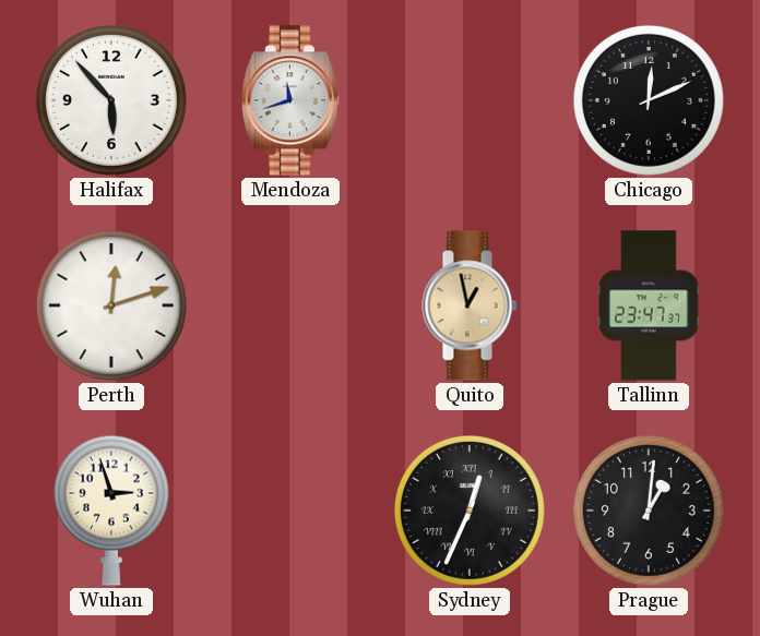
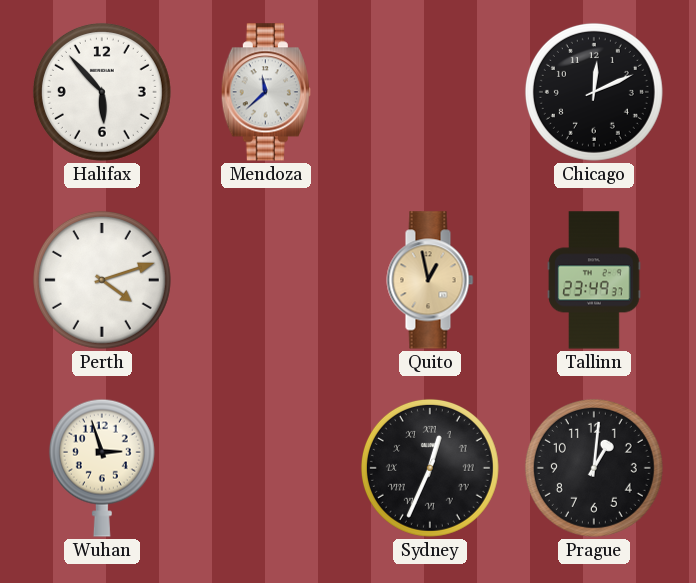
Mendoza: 11:42 -> 11:38 (266, 92)
Perth: 12:12 -> 4:12 (102, 280)
Tallinn: 23:47 -> 23:49 (594, 280)
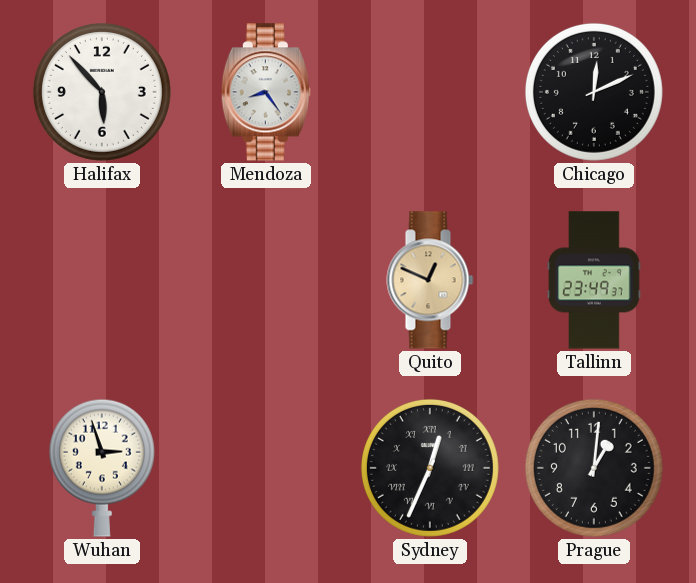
Mendoza: 11:38 -> 8:24 (266, 92)
Perth: 4:12 -> none (102, 280)
Quito: 12:58 -> 12:49 (430, 280)
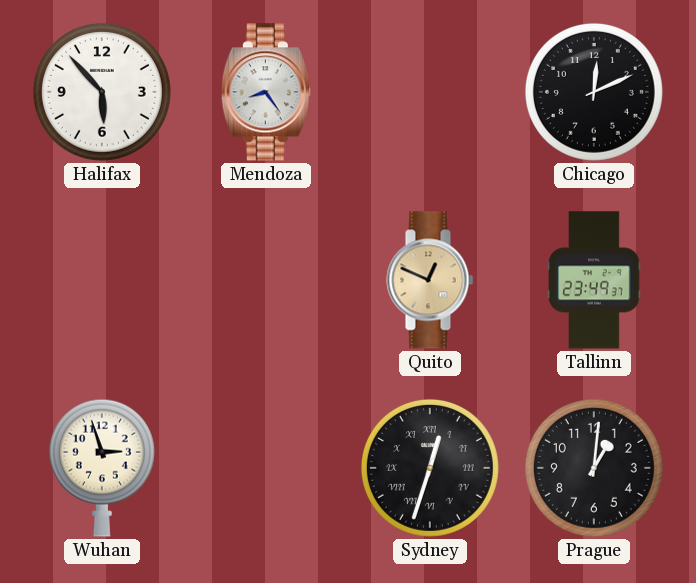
Sydney: 12:34 -> 12:33 (430, 468)
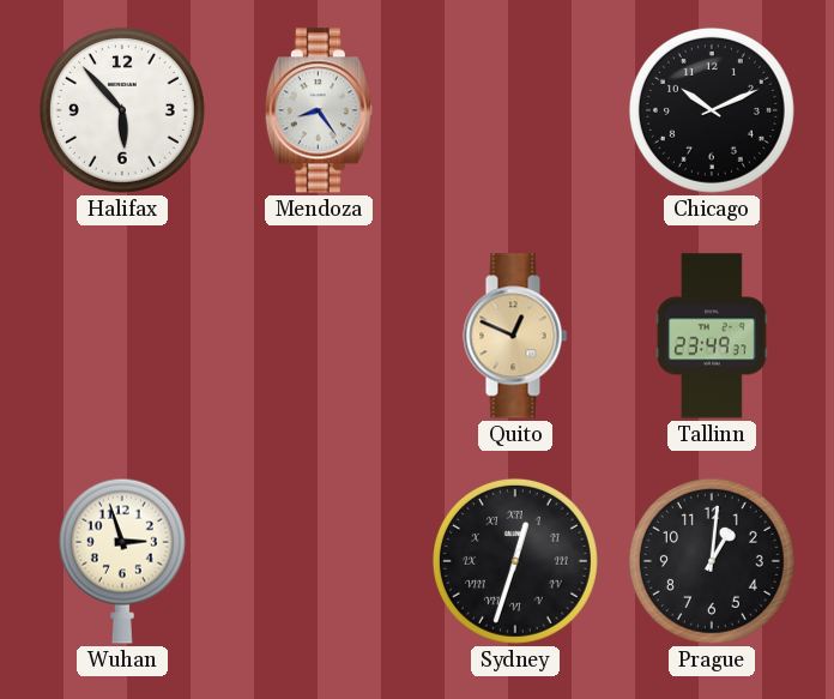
Chicago: 12:11 -> 10:11 (712, 110)
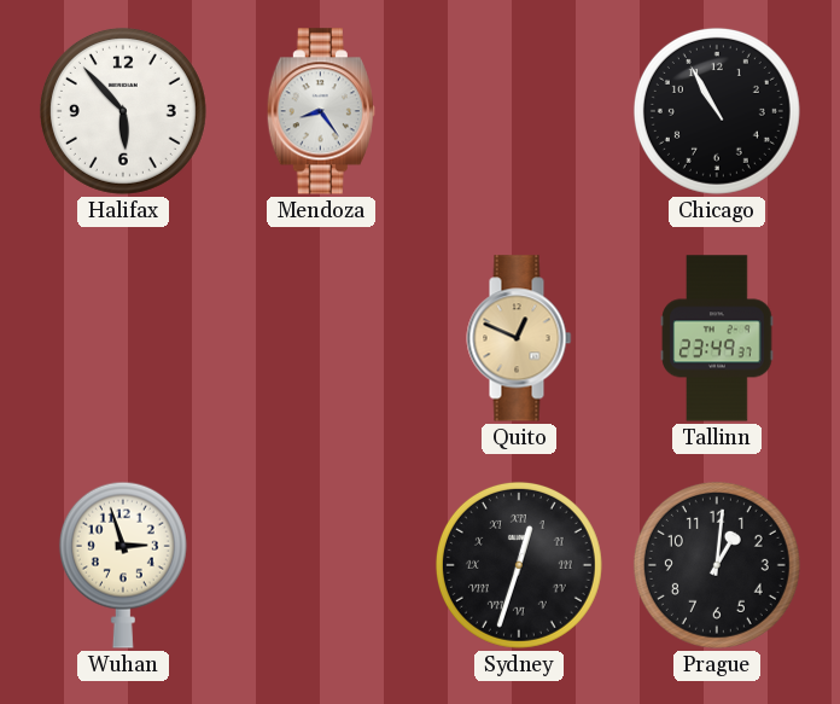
Chicago: 10:11 -> 10:55 (717, 111)
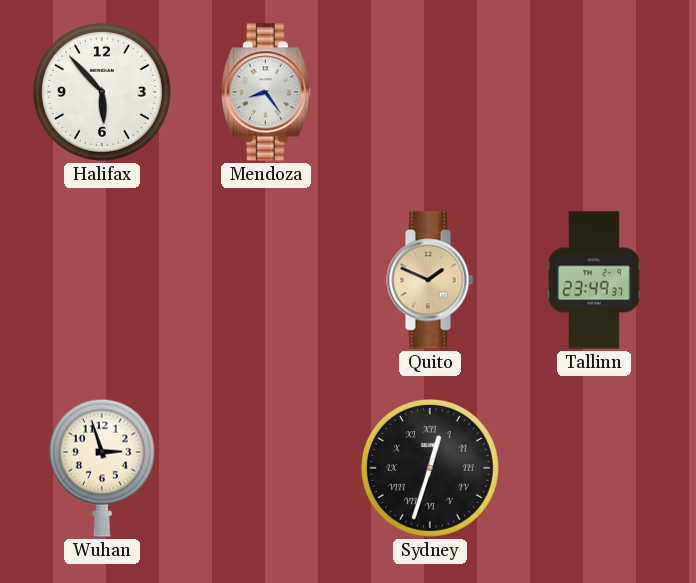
Chicago: 10:55 -> none (717, 111)
Quito: 12:49 -> 1:49 (430, 280)
Prague: 1:01 -> none (717, 565)
